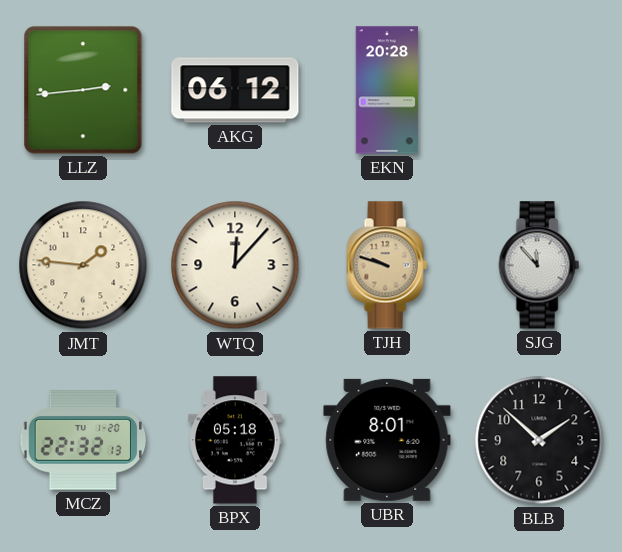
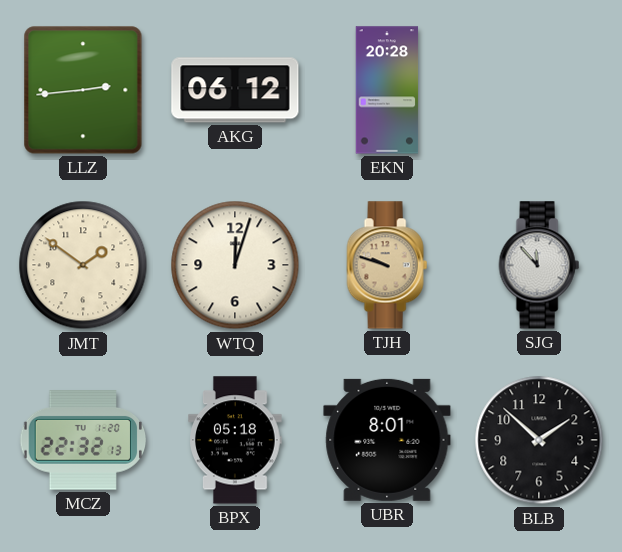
JMT: 1:46 -> 1:51 (83, 265)
WTQ: 12:07 -> 12:03 (235, 265)
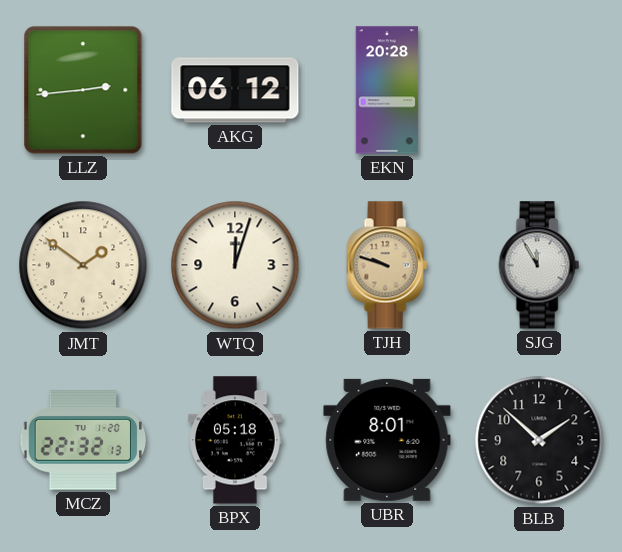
SJG: 11:53 -> 11:55 (539, 265)
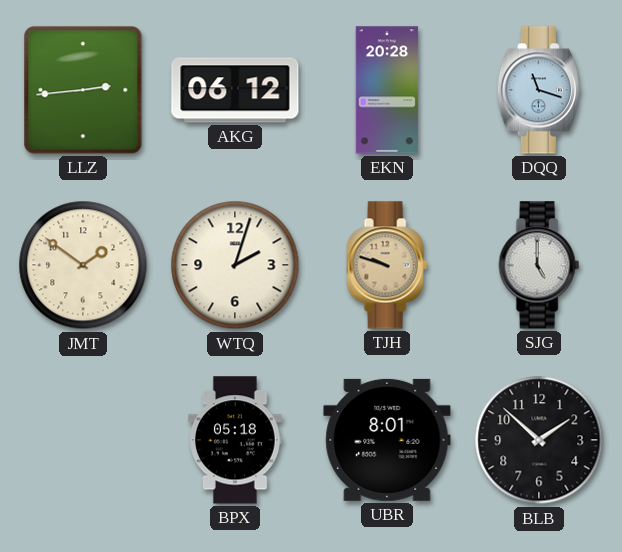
DQQ: none -> 11:18 (539, 90)
WTQ: 12:03 -> 2:03 (235, 265)
SJG: 11:55 -> 5:00 (539, 265)
MCZ: 22:32 -> none (83, 440)
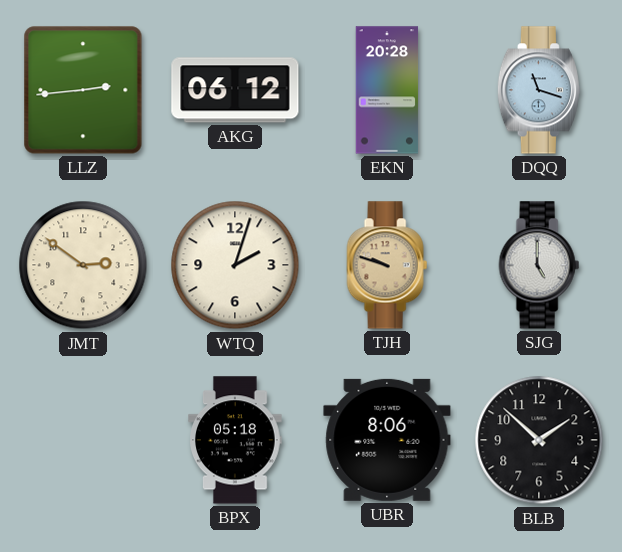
JMT: 1:51 -> 2:51 (83, 265)
UBR: 8:01 -> 8:06 (387, 440)
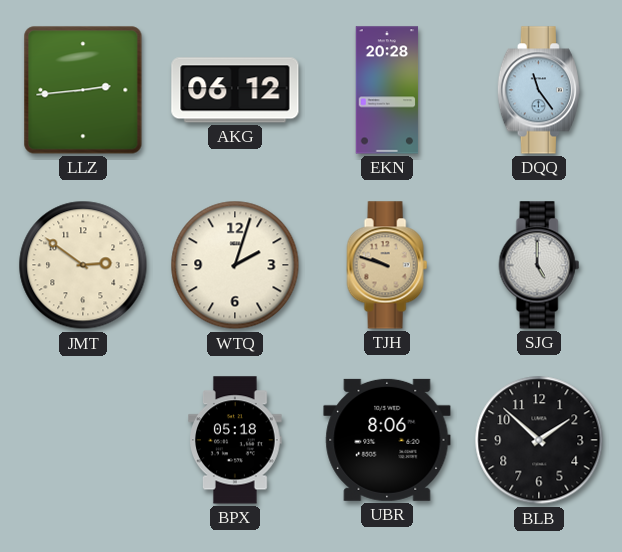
DQQ: 11:18 -> 11:24 (539, 90)
